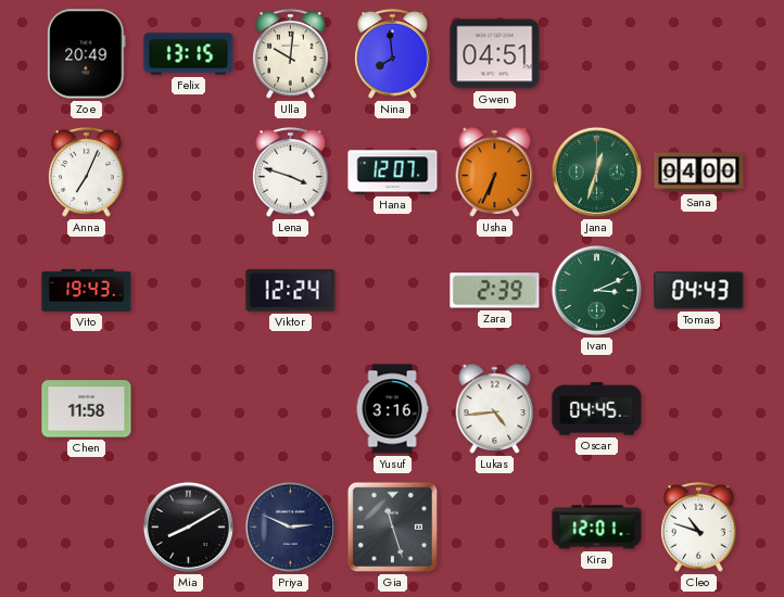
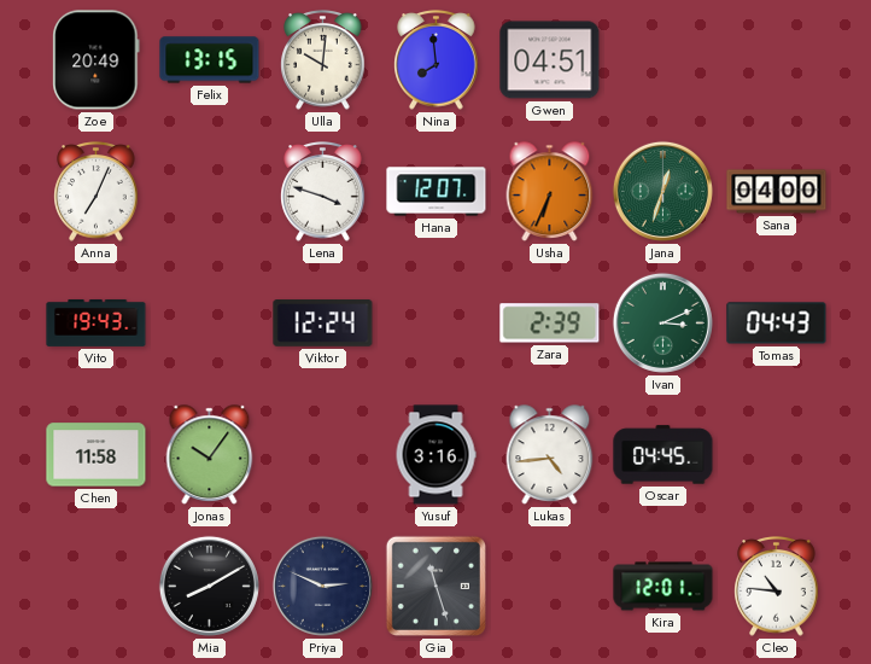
Jonas: none -> 10:06 (210, 455)
Cleo: 10:48 -> 10:46 (777, 587)
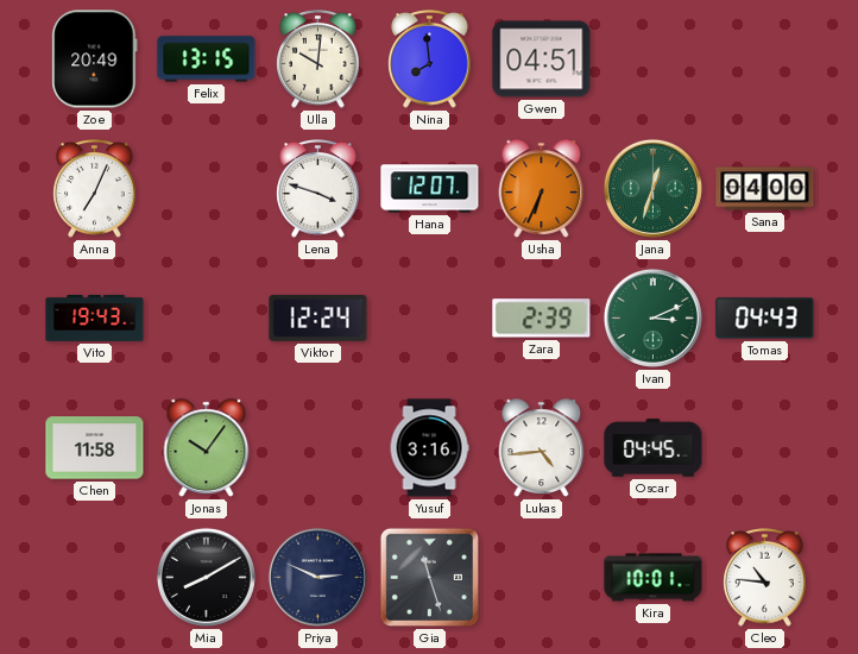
Kira: 12:01 -> 10:01 (654, 578)
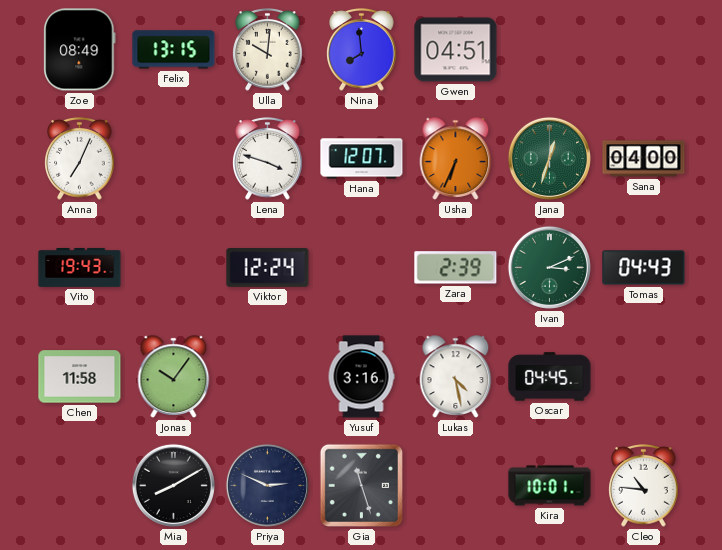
Zoe: 20:49 -> 08:49 (80, 50)
Lukas: 4:44 -> 4:28 (456, 377)
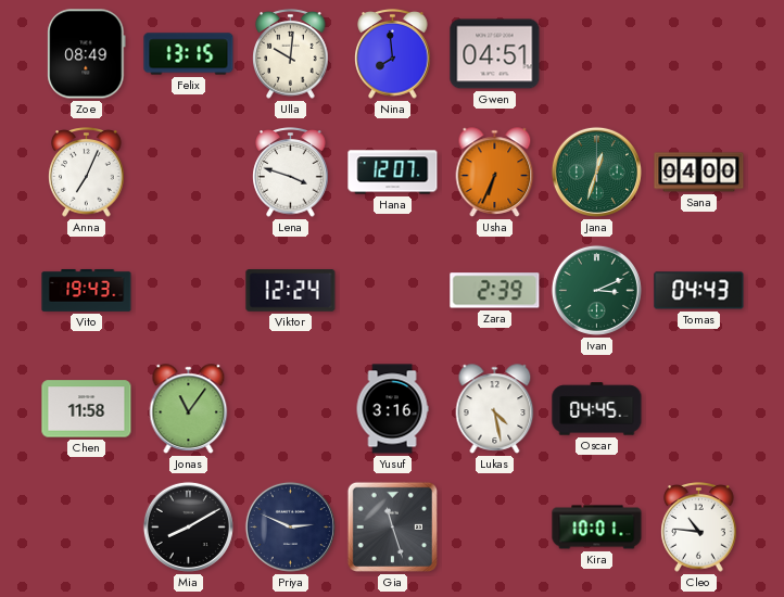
Jonas: 10:06 -> 11:06 (189, 409)
